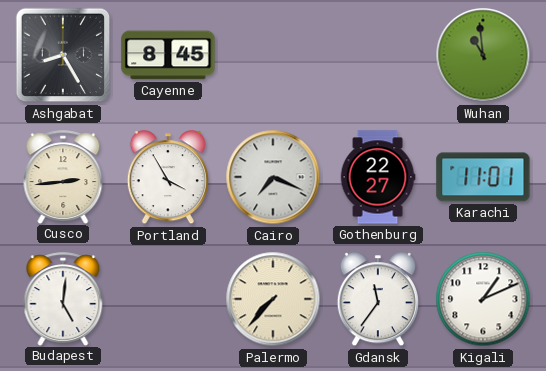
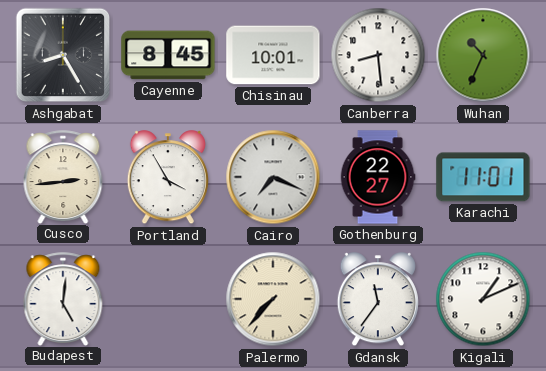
Chisinau: none -> 10:01 (273, 55)
Canberra: none -> 8:29 (378, 55)
Wuhan: 10:59 -> 10:34 (483, 55)
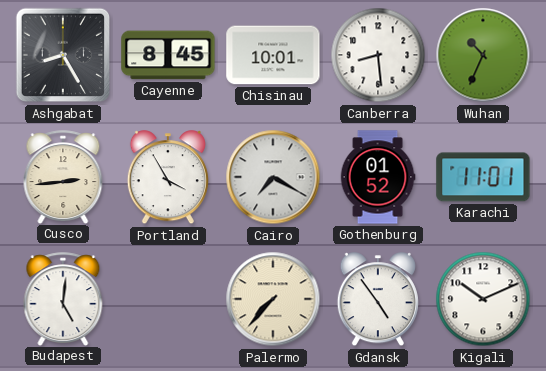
Cairo: 7:19 -> 7:20 (273, 177)
Gothenburg: 22:27 -> 01:52 (378, 177)
Gdansk: 11:36 -> 4:54 (378, 300)
Kigali: 1:11 -> 10:11 (483, 299)
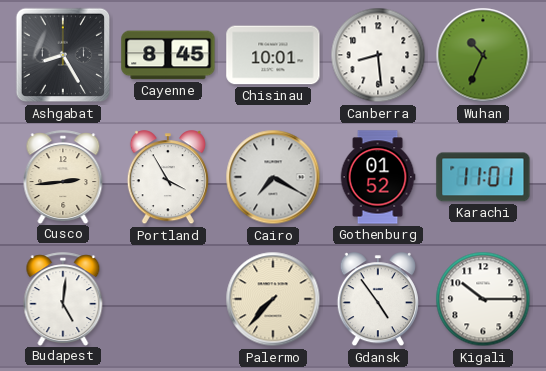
Kigali: 10:11 -> 10:15 (483, 299)
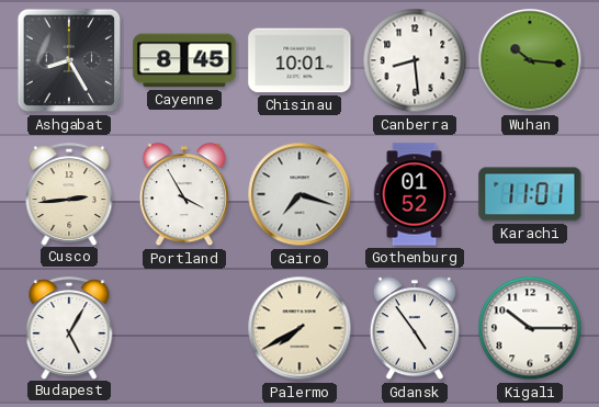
Wuhan: 10:34 -> 10:16 (530, 60)
Cairo: 7:20 -> 7:18 (299, 194)
Budapest: 5:01 -> 5:05 (69, 328)
Palermo: 7:37 -> 7:40 (299, 328)
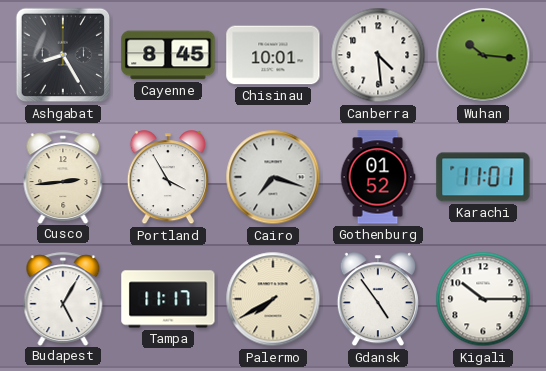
Canberra: 8:29 -> 4:29 (378, 55)
Tampa: none -> 11:17 (168, 299)
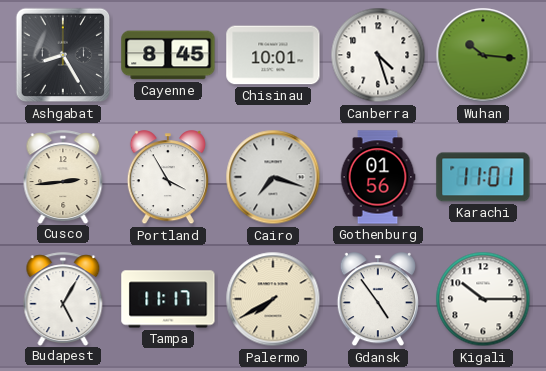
Canberra: 4:29 -> 4:27 (378, 55)
Gothenburg: 01:52 -> 01:56 (378, 177)
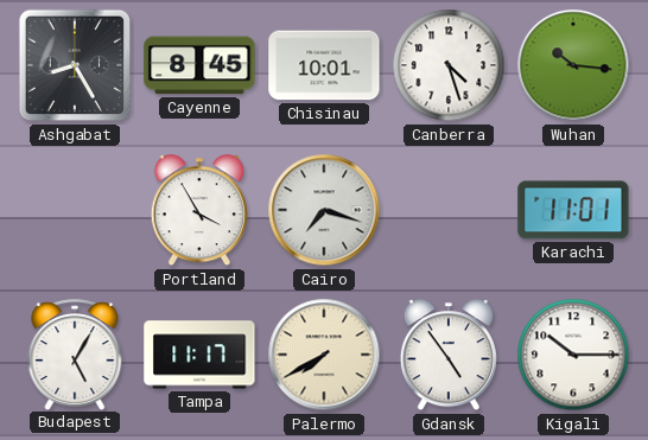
Cusco: 2:44 -> none (63, 177)
Gothenburg: 01:56 -> none (378, 177)
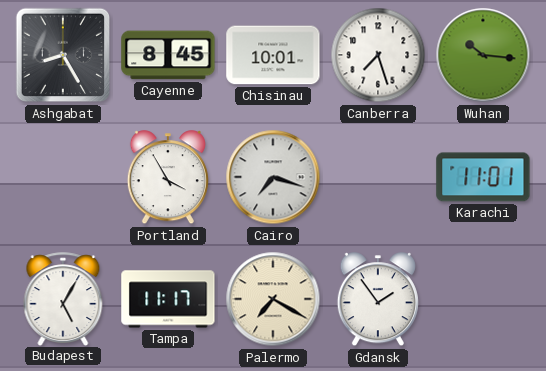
Canberra: 4:27 -> 7:27 (378, 55)
Palermo: 7:40 -> 7:20 (273, 299)
Gdansk: 4:54 -> 1:54 (378, 300)
Kigali: 10:15 -> none (573, 355)
